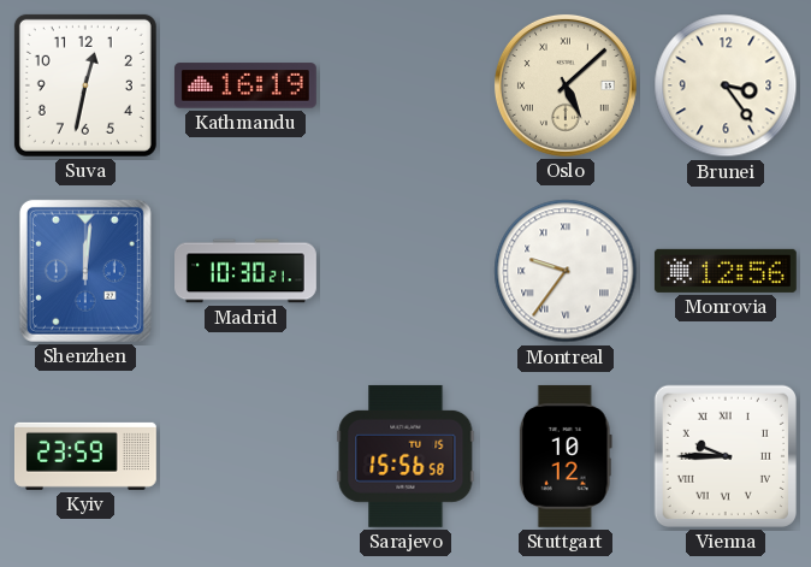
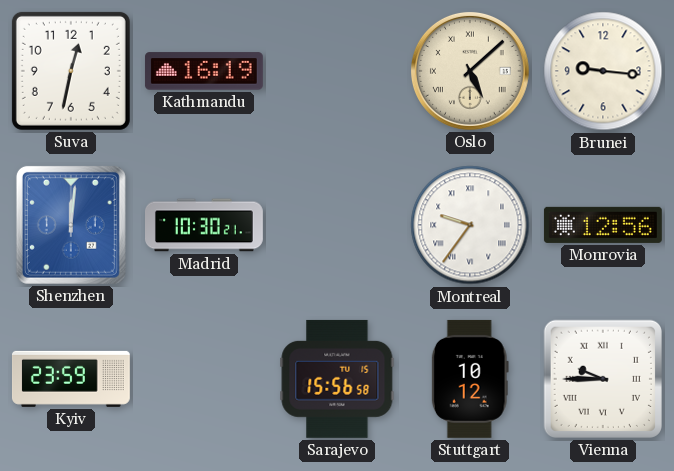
Brunei: 3:24 -> 9:16 (603, 71)
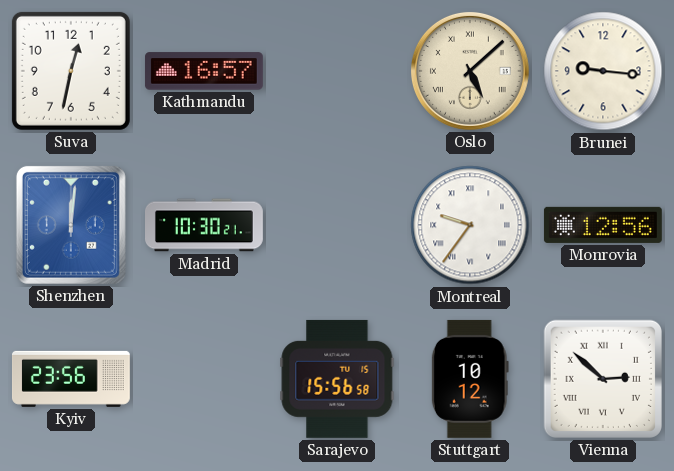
Kathmandu: 16:19 -> 16:57 (204, 71)
Kyiv: 23:59 -> 23:56 (71, 379)
Vienna: 9:45 -> 2:52 (603, 379)
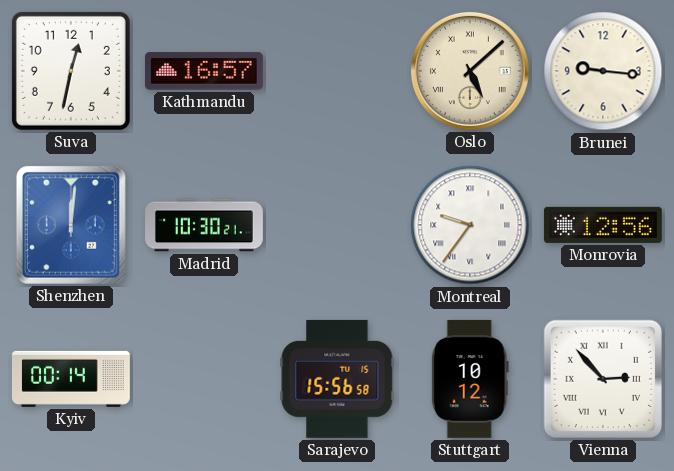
Kyiv: 23:56 -> 00:14 (71, 379)
Vienna: 2:52 -> 2:53 (603, 379)
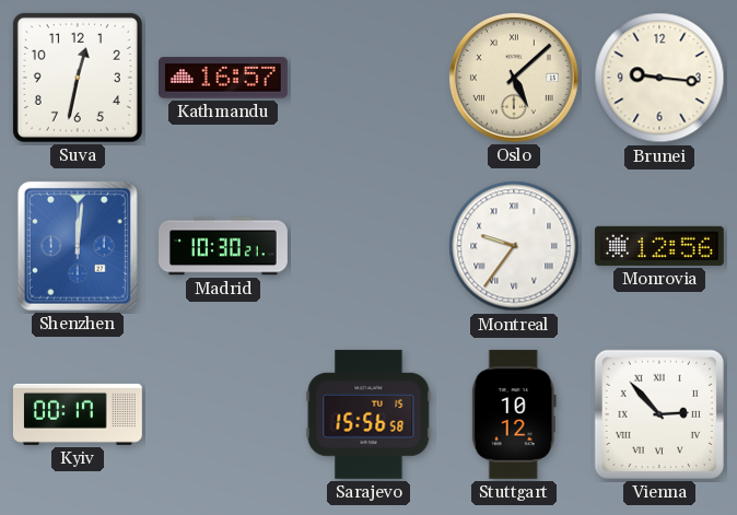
Kyiv: 00:14 -> 00:17 (78, 414)
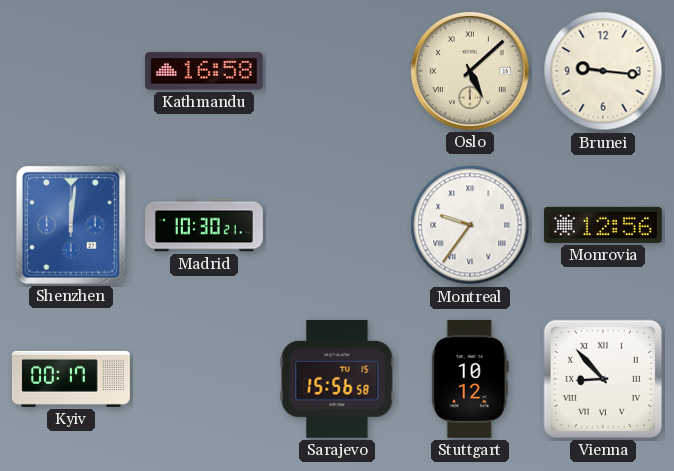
Suva: 12:32 -> none (78, 78)
Kathmandu: 16:57 -> 16:58 (204, 71)
Vienna: 2:53 -> 8:53 (603, 379)
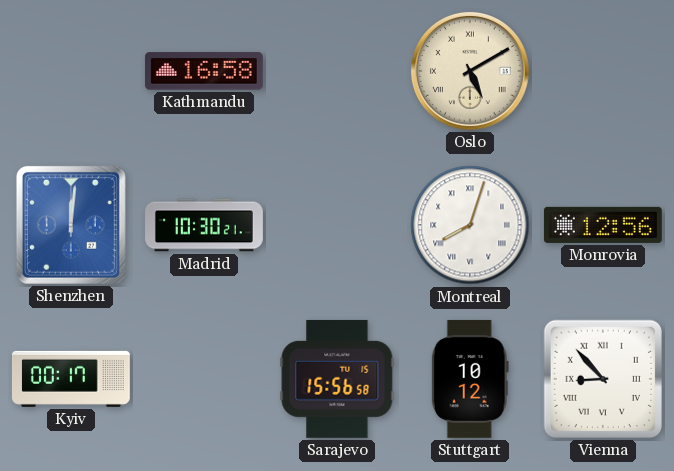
Oslo: 5:08 -> 5:10 (470, 71)
Brunei: 9:16 -> none (603, 71)
Montreal: 9:36 -> 8:03 (470, 225)
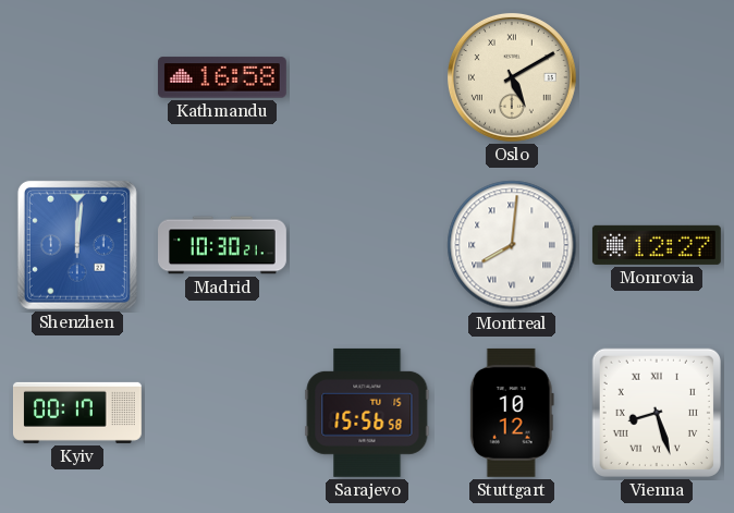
Montreal: 8:03 -> 8:01 (512, 245)
Monrovia: 12:56 -> 12:27 (657, 245)
Vienna: 8:53 -> 8:27 (657, 413)
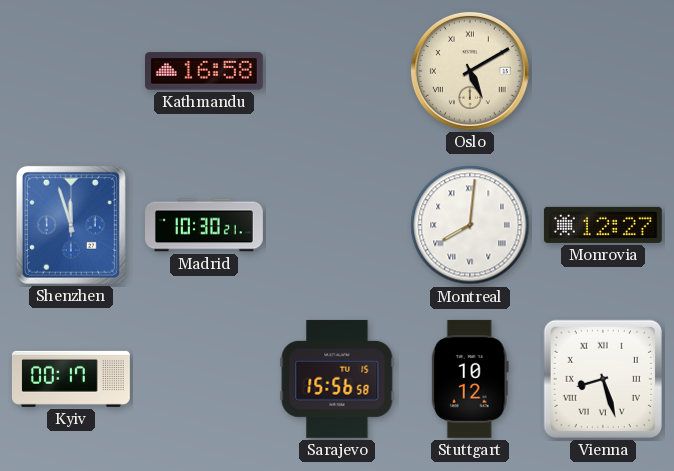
Shenzhen: 12:01 -> 11:57 (71, 225)
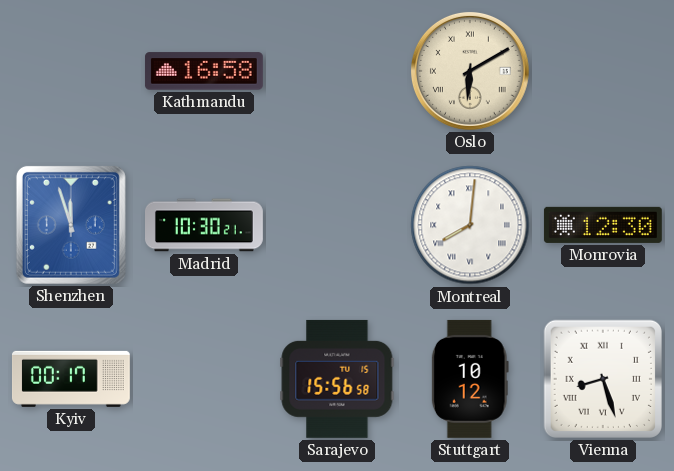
Oslo: 5:10 -> 6:10 (470, 71)
Monrovia: 12:27 -> 12:30 (603, 225)
